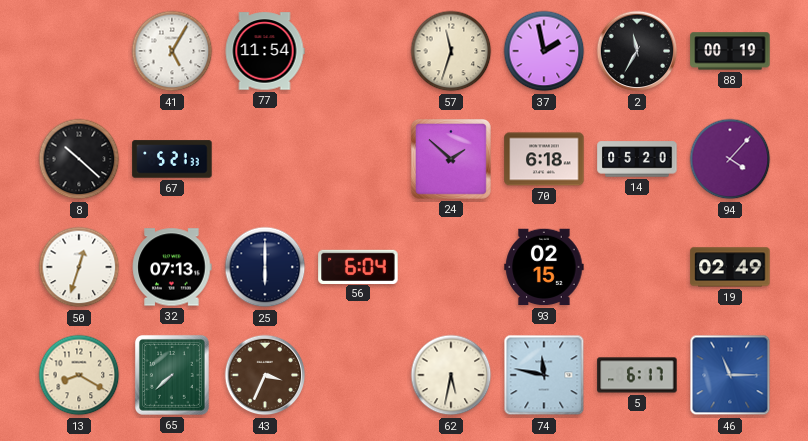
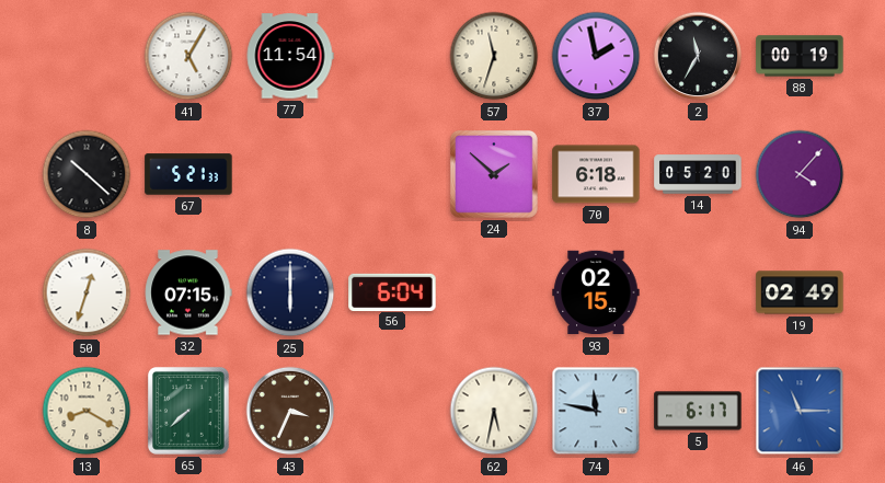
32: 07:13 -> 07:15 (188, 292)
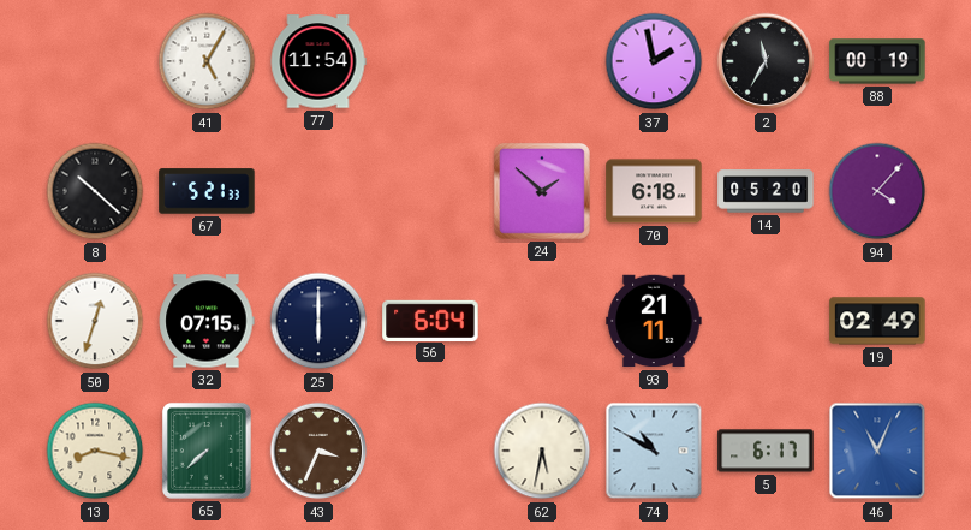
57: 11:33 -> none (494, 56)
93: 02:15 -> 21:11 (654, 321)
13: 8:20 -> 8:17 (95, 451)
74: 11:47 -> 10:50 (654, 451)
46: 11:15 -> 11:04 (877, 451)
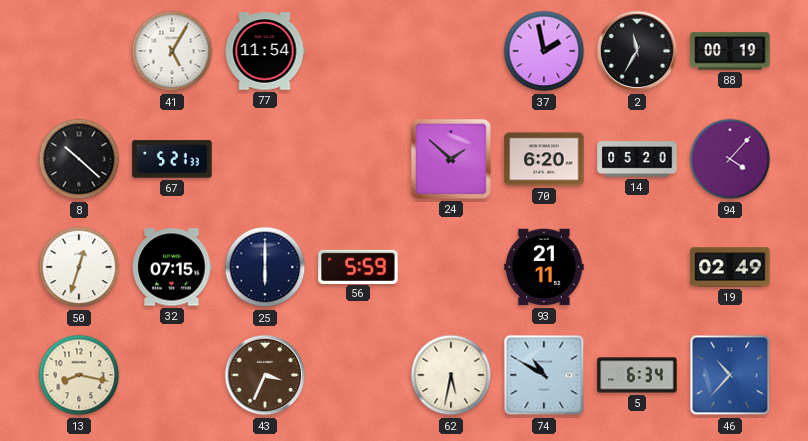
70: 6:18 -> 6:20 (544, 159)
56: 6:04 -> 5:59 (358, 266)
65: 7:38 -> none (207, 451)
5: 6:17 -> 6:34 (637, 375)
46: 11:04 -> 10:37 (730, 375)
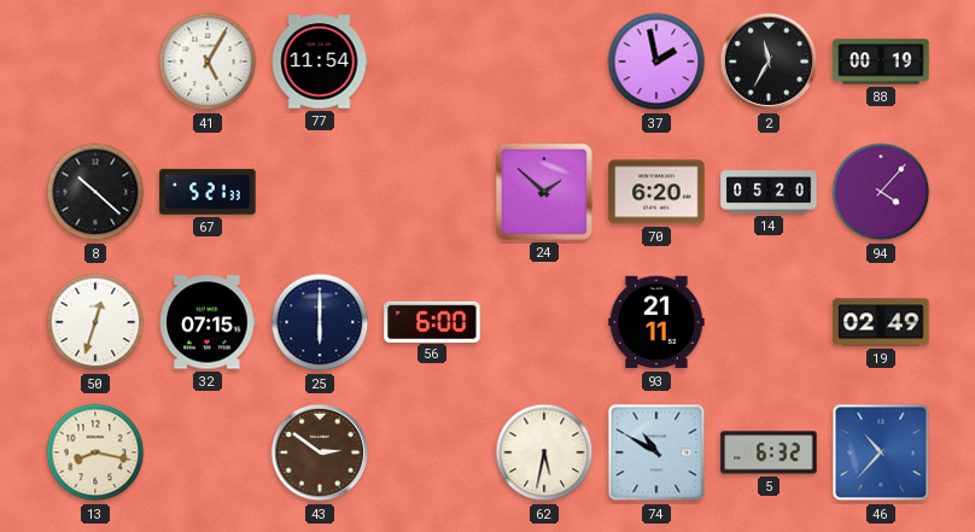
56: 5:59 -> 6:00 (432, 321)
43: 3:34 -> 2:51 (320, 452)
5: 6:34 -> 6:32 (769, 452)
